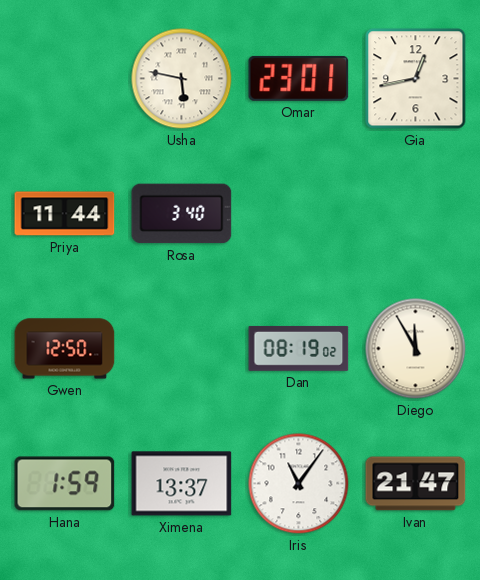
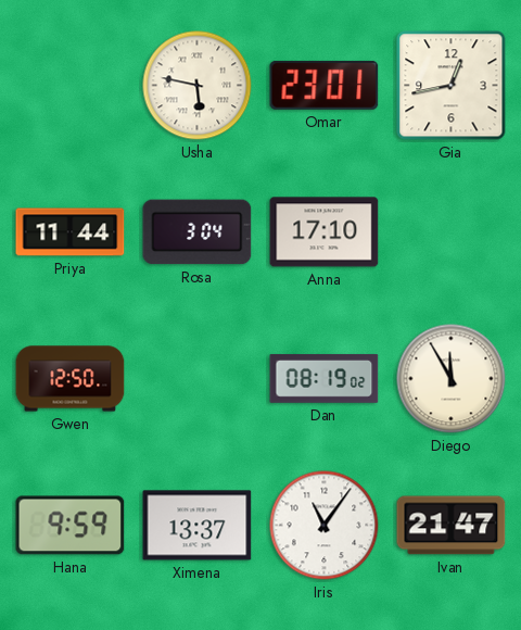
Rosa: 3:40 -> 3:04 (198, 232)
Anna: none -> 17:10 (325, 232)
Hana: 1:59 -> 9:59 (71, 526)
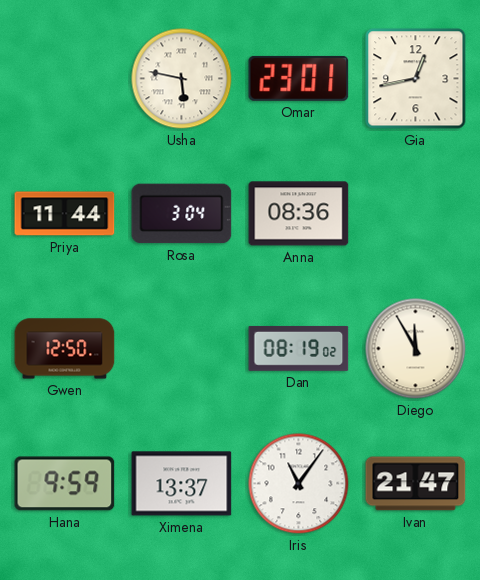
Anna: 17:10 -> 08:36 (299, 214)
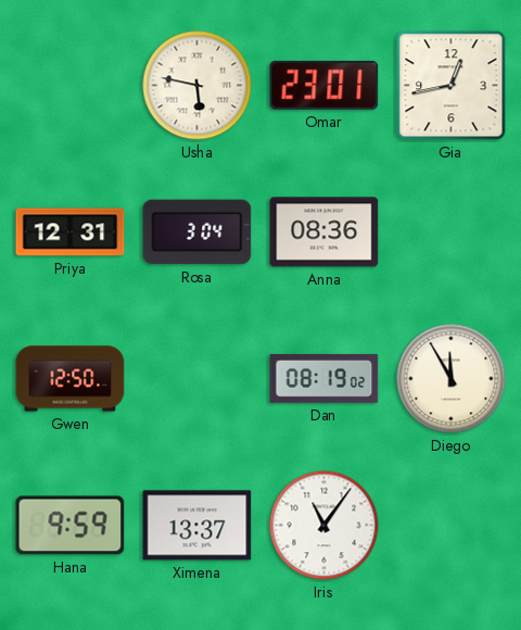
Priya: 11:44 -> 12:31 (71, 232)
Ivan: 21:47 -> none (416, 484)
